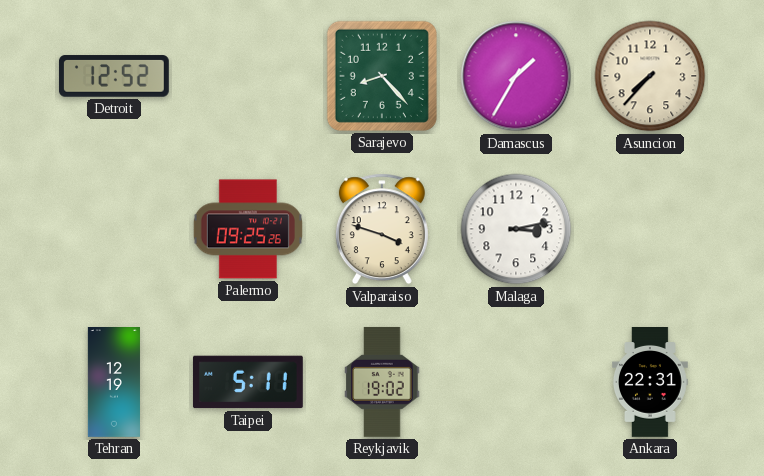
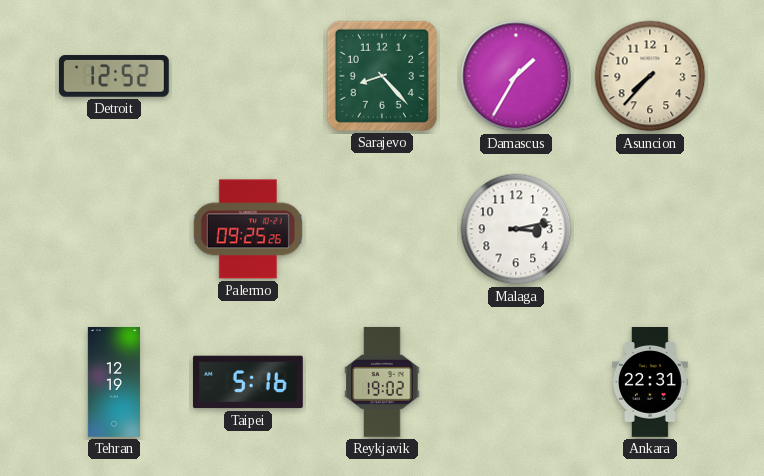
Valparaiso: 3:48 -> none (382, 229)
Taipei: 5:11 -> 5:16 (248, 382)
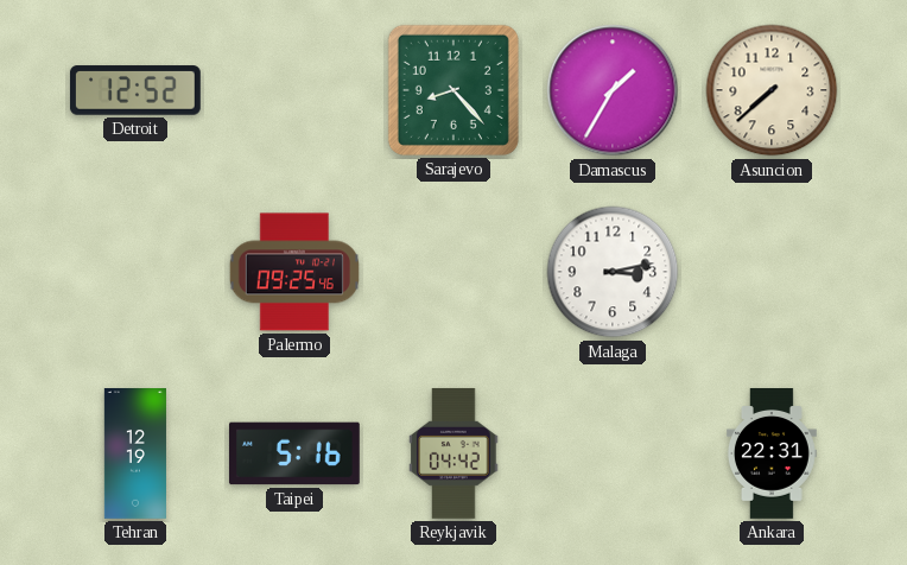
Asuncion: 7:37 -> 7:38 (772, 90)
Palermo: 09:25:26 -> 09:25:46 (294, 272)
Reykjavik: 19:02 -> 04:42 (453, 453)
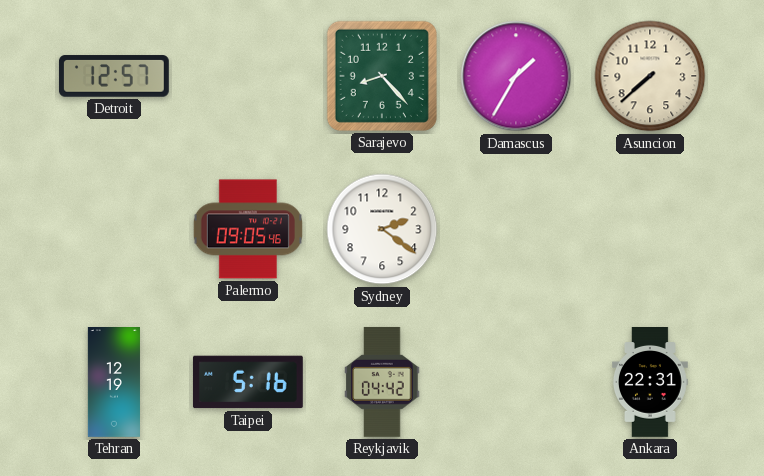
Detroit: 12:52 -> 12:57 (114, 76)
Palermo: 09:25 -> 09:05 (248, 229)
Sydney: none -> 2:21 (382, 229)
Malaga: 3:13 -> none (613, 272)
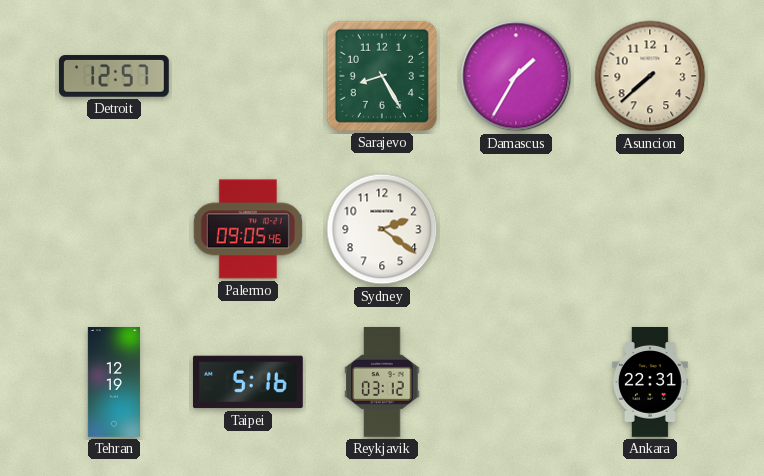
Sarajevo: 8:23 -> 8:25 (382, 76)
Reykjavik: 04:42 -> 03:12 (382, 382)
